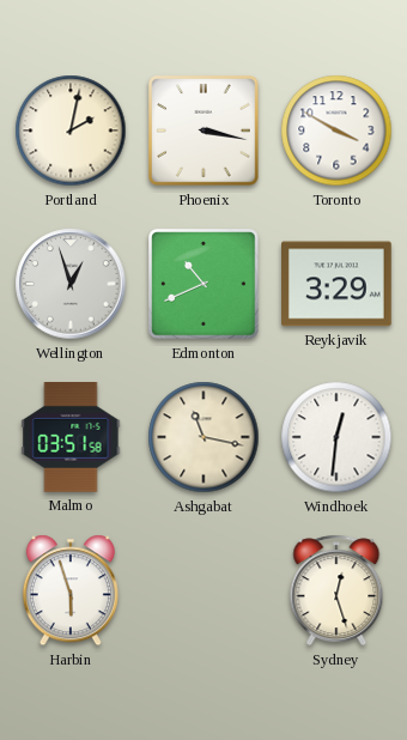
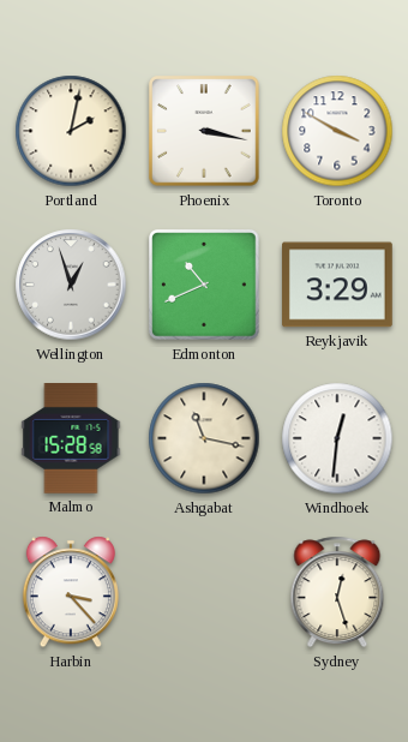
Malmo: 03:51 -> 15:28 (71, 439)
Harbin: 5:57 -> 3:23 (71, 592)
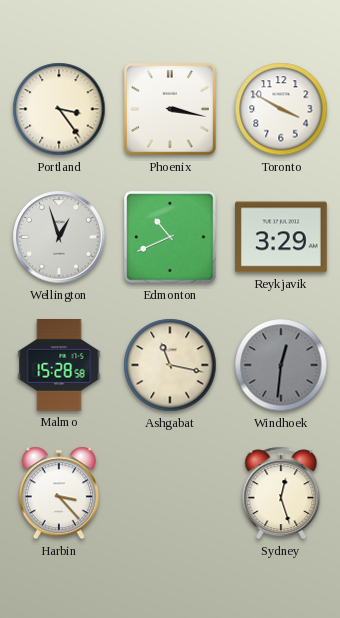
Portland: 2:02 -> 3:24 (59, 109)
Windhoek dial: white -> grey (281, 365)
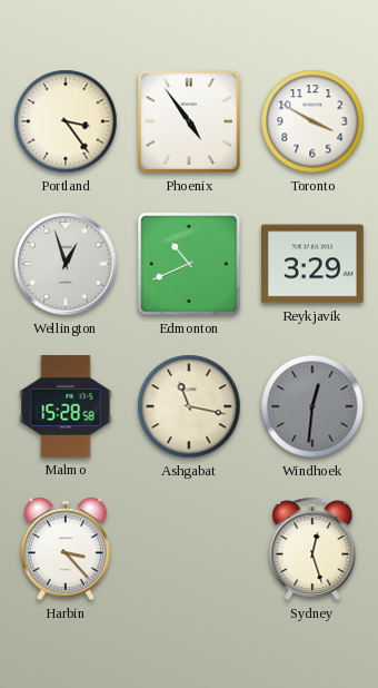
Phoenix: 3:17 -> 4:54 (189, 121)
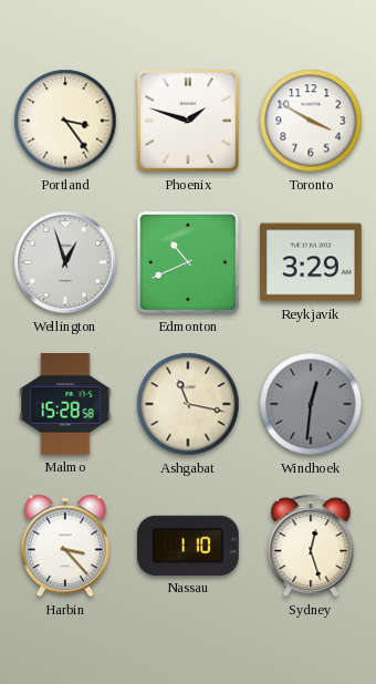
Phoenix: 4:54 -> 1:48 (188, 121)
Nassau: none -> 1:10 (188, 546)
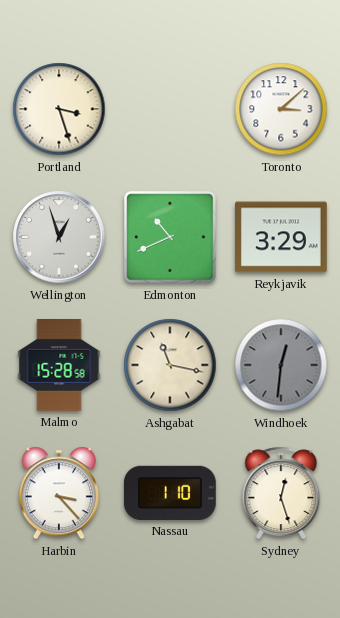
Portland: 3:24 -> 3:27 (59, 109)
Phoenix: 1:48 -> none (188, 121)
Toronto: 3:50 -> 3:08 (281, 109)
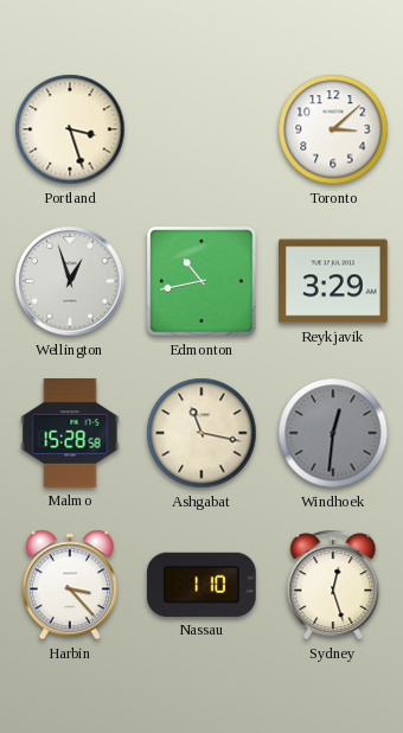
Edmonton: 10:41 -> 10:43 (201, 281)
